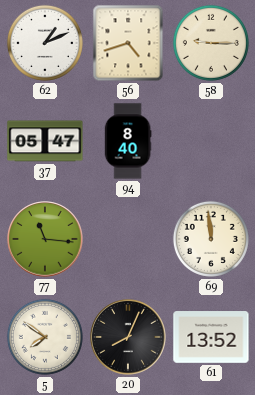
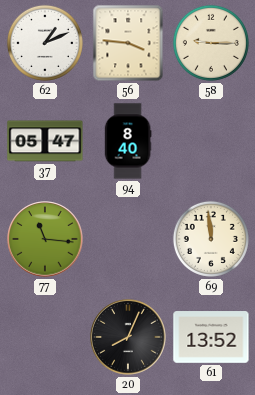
56: 4:42 -> 3:46 (128, 43)
5: 7:51 -> none (45, 337)
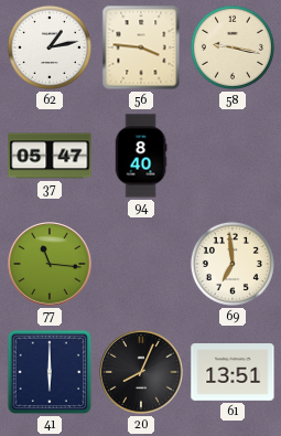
62: 1:11 -> 1:13 (50, 47)
58: 9:15 -> 9:17 (233, 47)
69: 11:59 -> 6:59 (233, 264)
41: none -> 6:00 (50, 372)
61: 13:52 -> 13:51 (233, 372)
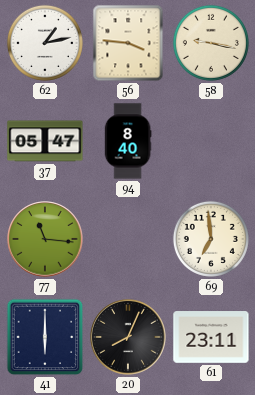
61: 13:51 -> 23:11 (211, 337)
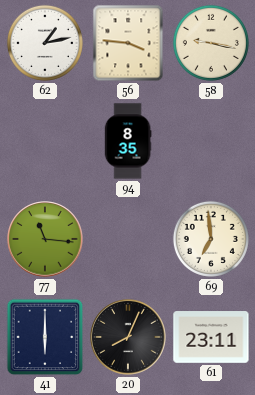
37: 05:47 -> none (45, 141)
94: 8:40 -> 8:35 (128, 141)
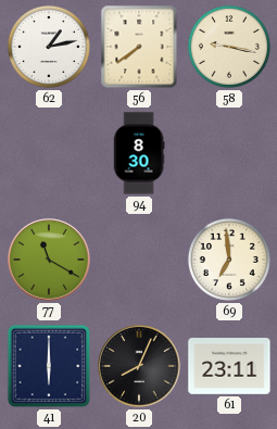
56: 3:46 -> 7:39 (139, 47)
94: 8:35 -> 8:30 (139, 153)
77: 11:16 -> 11:20 (49, 260)
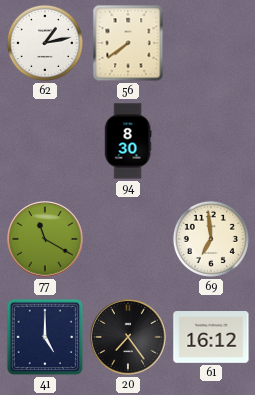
58: 9:17 -> none (229, 47)
41: 6:00 -> 5:00 (45, 337)
20: 8:04 -> 7:24 (128, 337)
61: 23:11 -> 16:12 (211, 337)
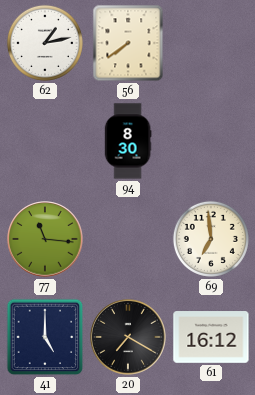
77: 11:20 -> 11:16 (45, 239)
20: 7:24 -> 7:20 (128, 337)
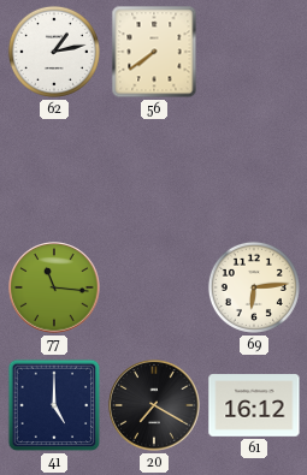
94: 8:30 -> none (128, 141)
69: 6:59 -> 6:14 (254, 287)
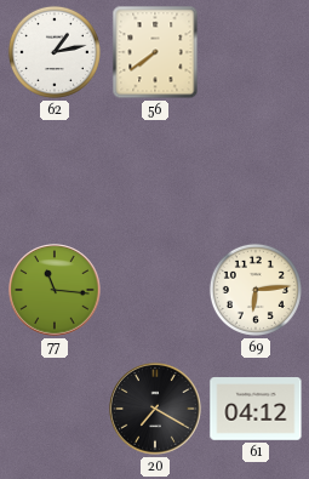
41: 5:00 -> none (54, 405)
61: 16:12 -> 04:12 (256, 409)
